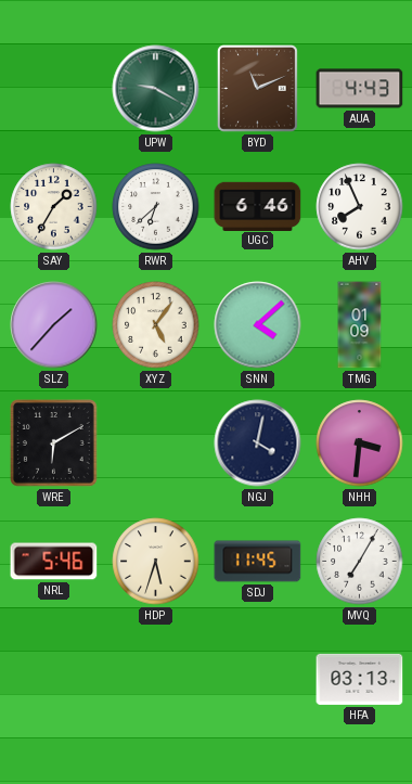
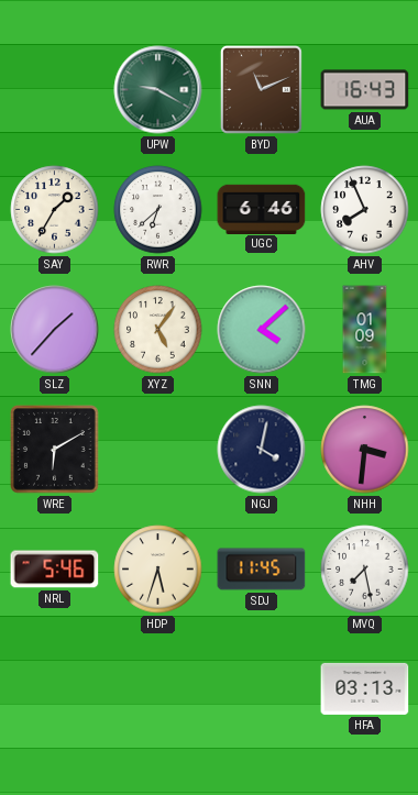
AUA: 4:43 -> 16:43 (365, 90)
MVQ: 7:05 -> 7:28 (365, 570)
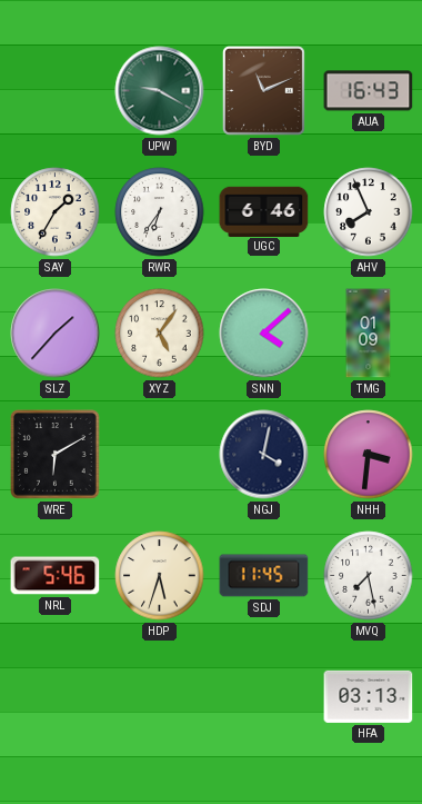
RWR: 6:38 -> 6:36 (160, 212)
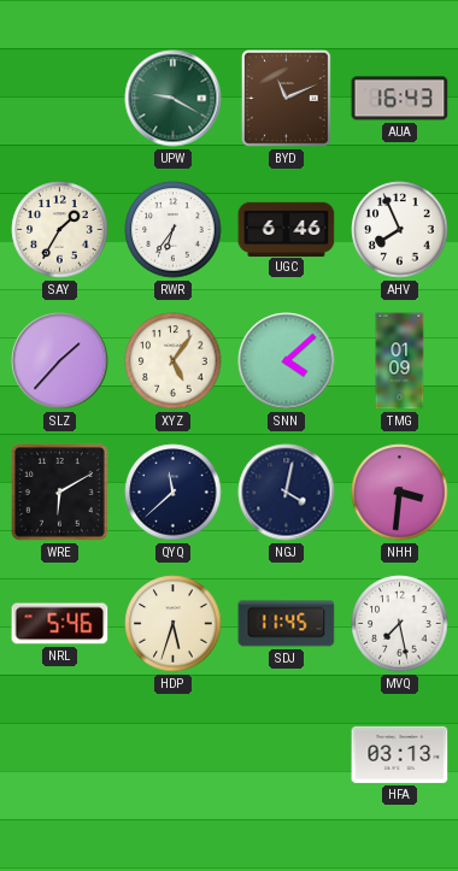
QYQ: none -> 11:38 (174, 493)
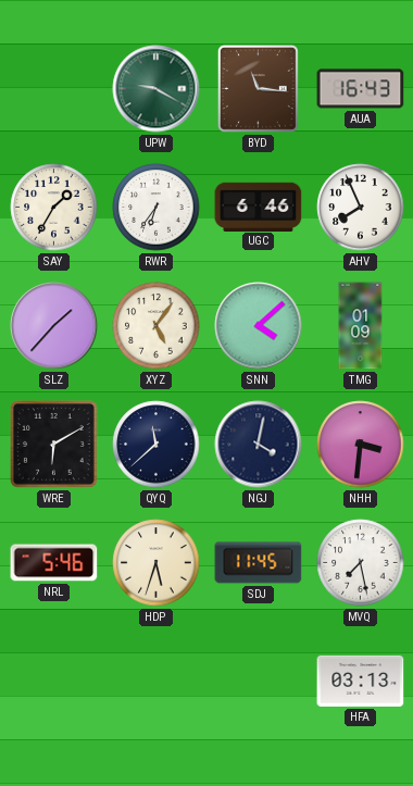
BYD: 11:11 -> 11:16 (258, 88)
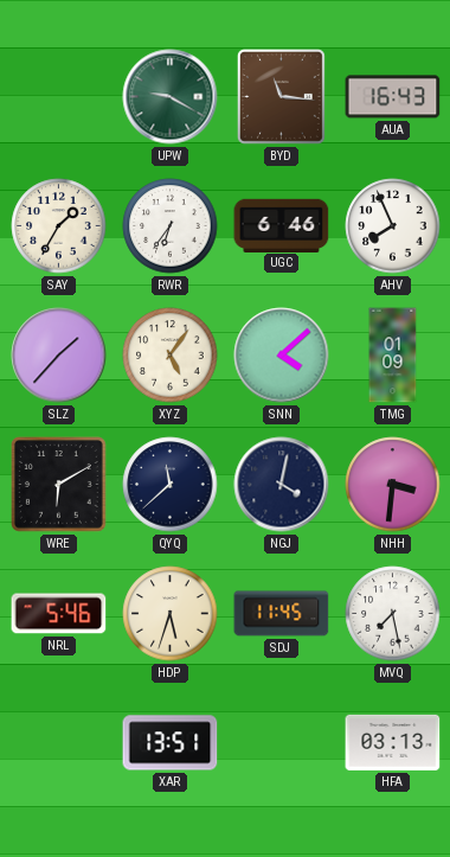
XAR: none -> 13:51 (171, 743)
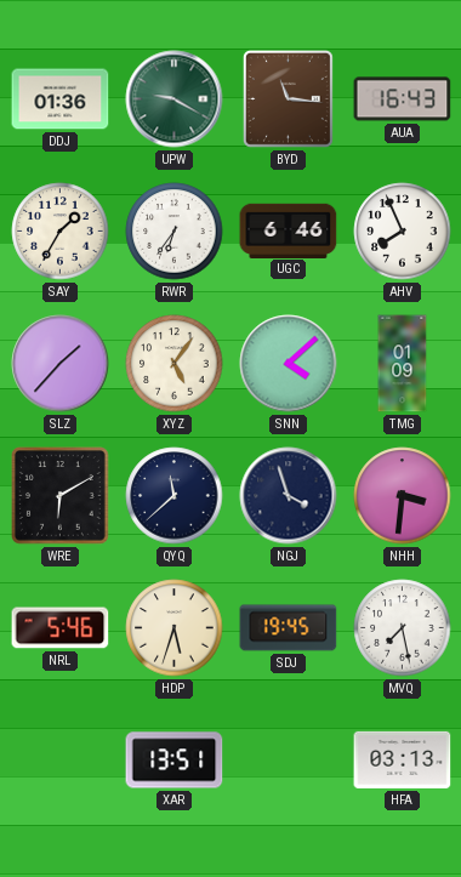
DDJ: none -> 01:36 (61, 99)
NGJ: 4:02 -> 3:57 (289, 496)
SDJ: 11:45 -> 19:45 (289, 628)
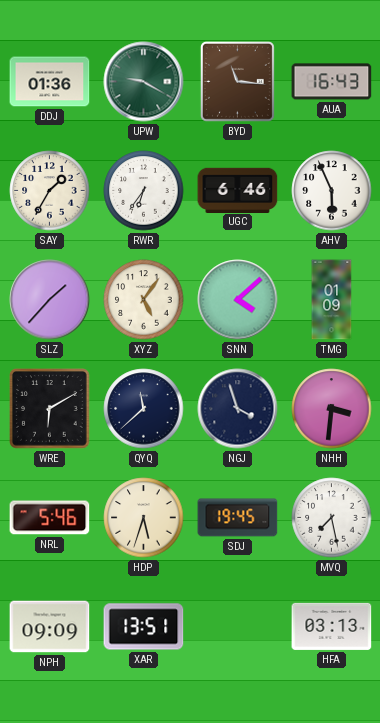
AHV: 7:56 -> 5:56 (332, 191)
NPH: none -> 09:09 (50, 627)
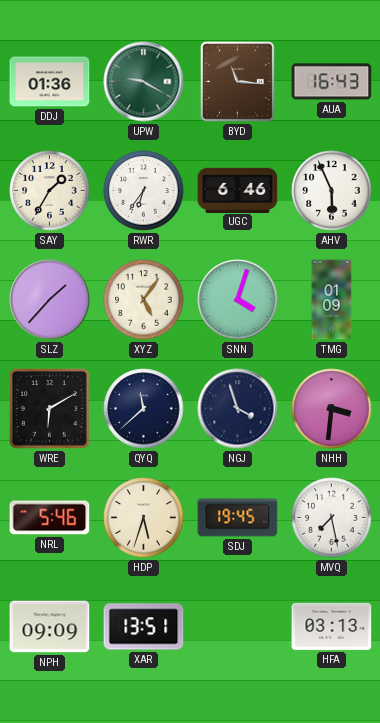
SNN: 4:08 -> 4:03 (238, 300)
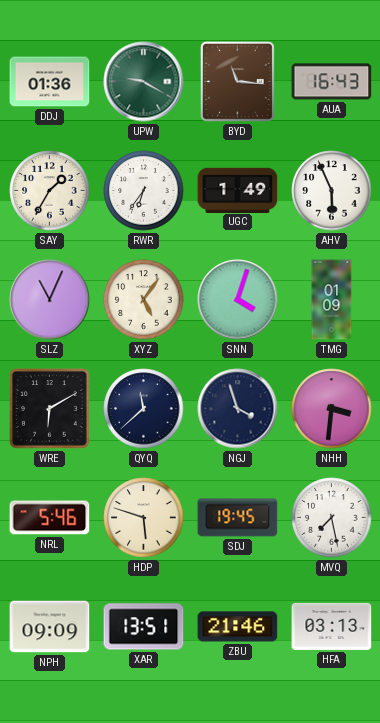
UGC: 6:46 -> 1:49 (238, 190)
SLZ: 1:37 -> 11:04 (50, 300)
HDP: 5:33 -> 5:48 (144, 518)
ZBU: none -> 21:46 (238, 627)
